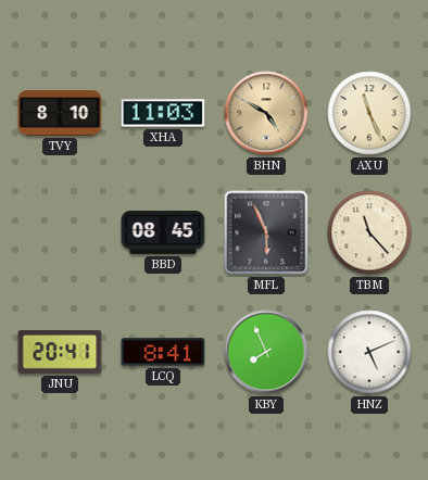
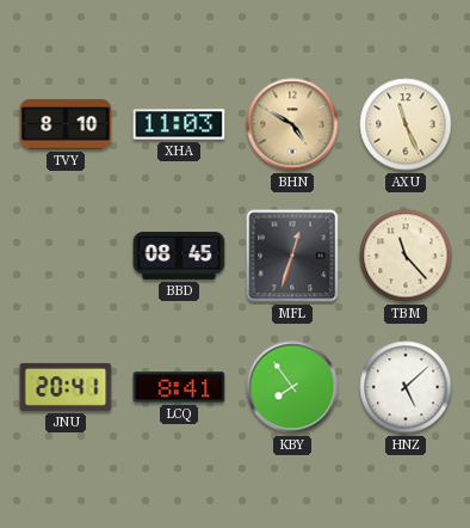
MFL: 5:56 -> 12:33 (292, 256)
KBY: 7:56 -> 7:54 (292, 387)
HNZ: 5:11 -> 5:08 (406, 387)
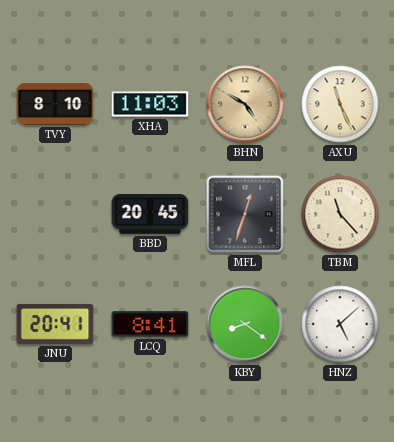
BBD: 08:45 -> 20:45 (150, 215)
KBY: 7:54 -> 8:21 (245, 324)
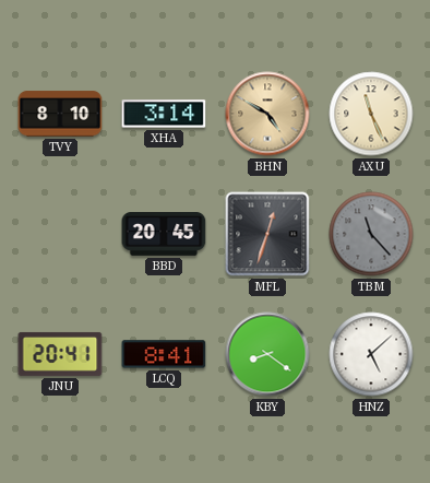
XHA: 11:03 -> 3:14 (164, 114)
TBM dial: cream -> grey (371, 234)
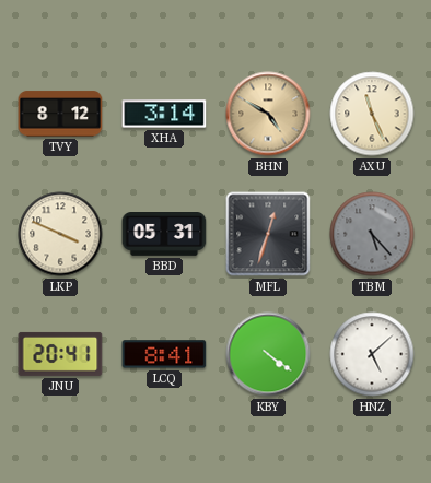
TVY: 8:10 -> 8:12 (60, 114)
LKP: none -> 3:49 (60, 234)
BBD: 20:45 -> 05:31 (164, 235)
TBM: 11:23 -> 5:23 (372, 234)
KBY: 8:21 -> 4:21 (268, 354)
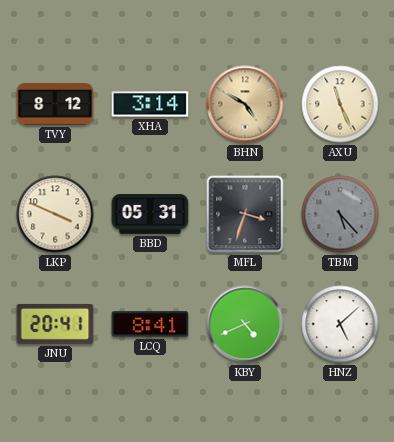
MFL: 12:33 -> 3:33 (245, 214)
KBY: 4:21 -> 4:41 (245, 324)
